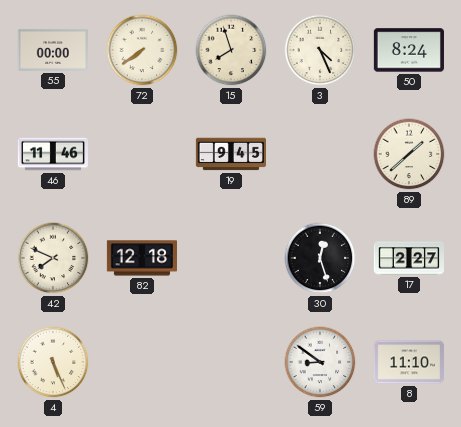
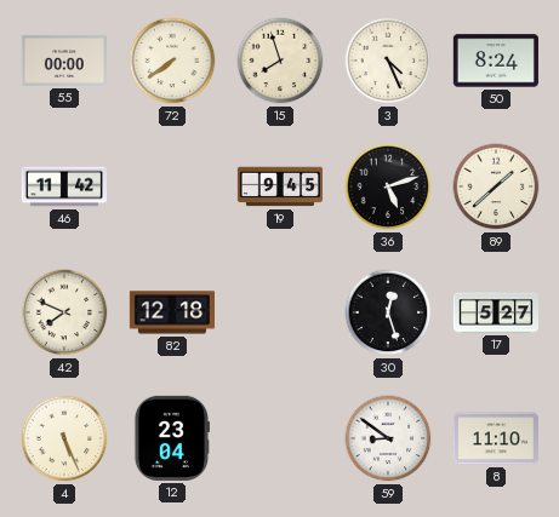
46: 11:46 -> 11:42 (64, 186)
36: none -> 5:12 (388, 186)
17: 2:27 -> 5:27 (495, 312)
12: none -> 23:04 (171, 438)
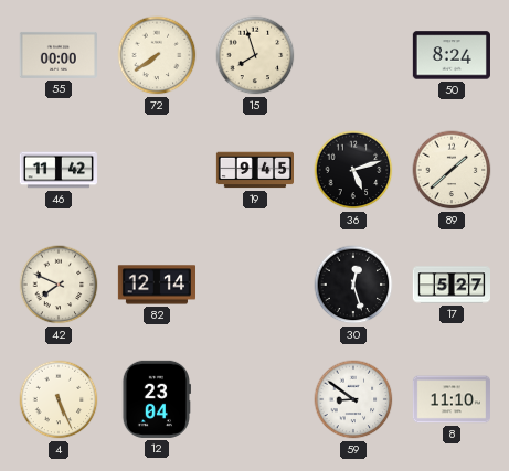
3: 4:26 -> none (388, 61)
82: 12:18 -> 12:14 (156, 285)
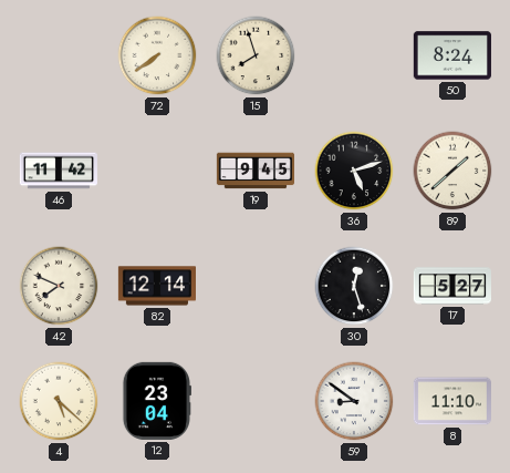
55: 00:00 -> none (59, 55)
4: 5:26 -> 5:22 (59, 401)
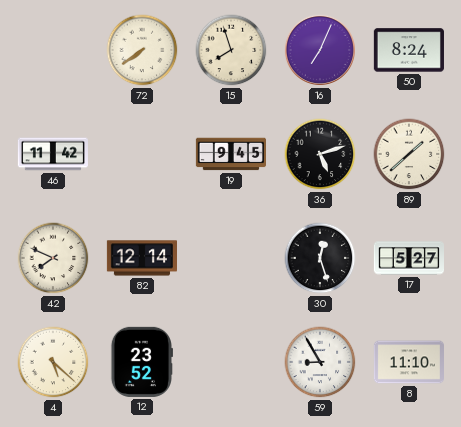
16: none -> 7:04 (320, 50)
12: 23:04 -> 23:52 (141, 362)
59: 8:51 -> 8:55 (320, 362)
